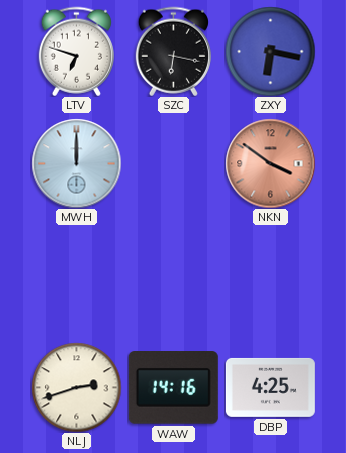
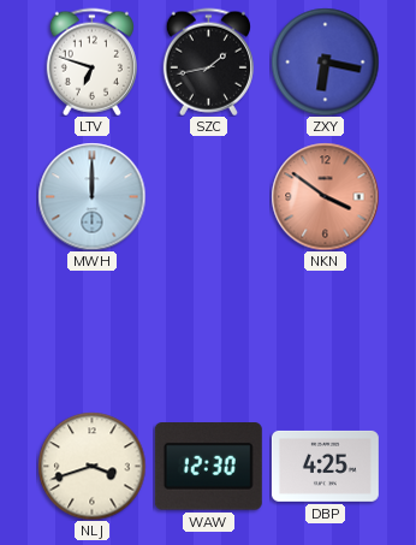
SZC: 6:17 -> 1:43 (208, 61)
NLJ: 2:42 -> 3:42 (91, 466)
WAW: 14:16 -> 12:30 (208, 467)
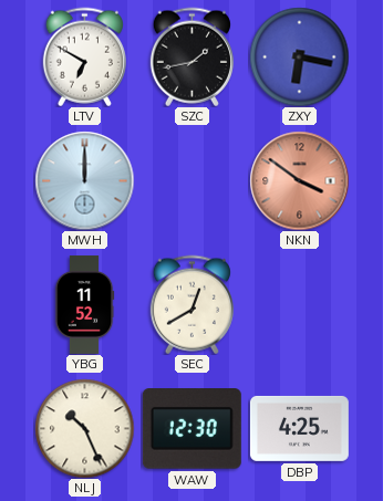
LTV: 6:48 -> 6:50 (84, 56)
YBG: none -> 11:52 (84, 304)
SEC: none -> 12:40 (191, 304)
NLJ: 3:42 -> 10:26 (84, 428)
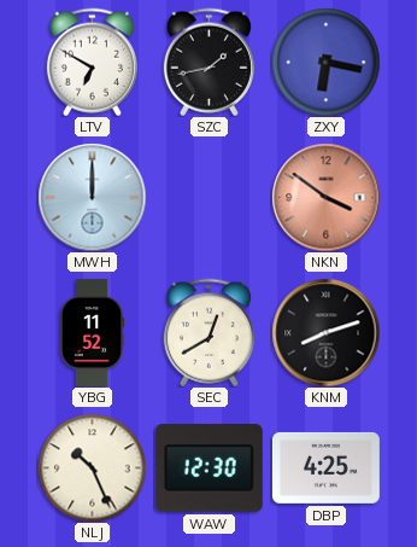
KNM: none -> 8:12 (325, 332)
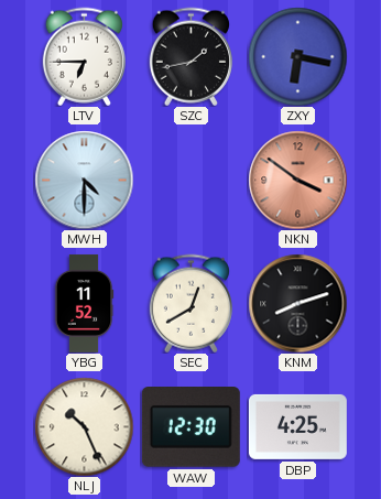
LTV: 6:50 -> 6:45 (84, 56)
MWH: 12:00 -> 4:30 (84, 180)
